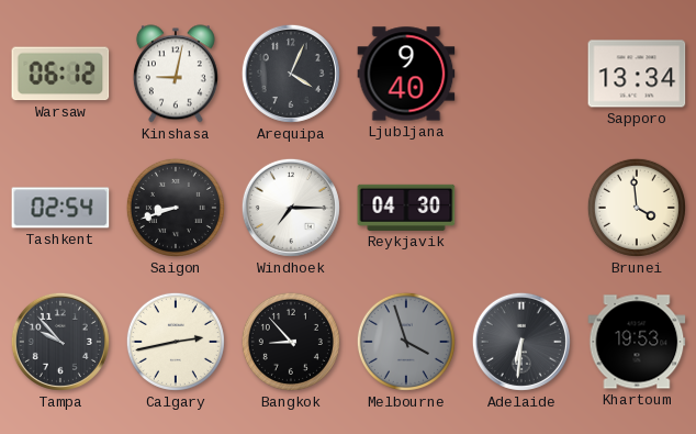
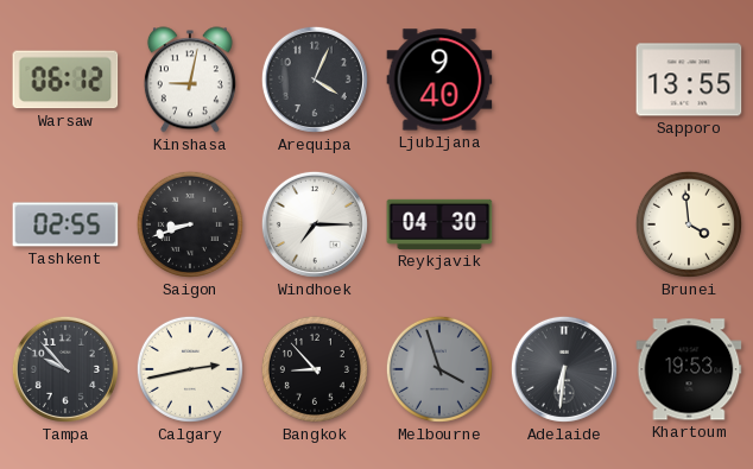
Sapporo: 13:34 -> 13:55 (689, 80)
Tashkent: 02:54 -> 02:55 (65, 224)
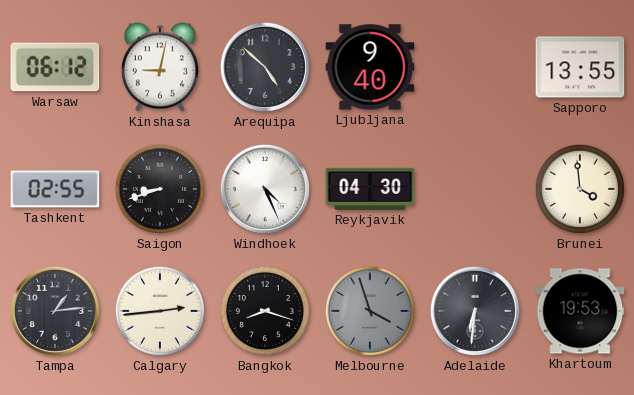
Arequipa: 4:04 -> 4:52 (265, 67)
Windhoek: 7:15 -> 4:26 (265, 189)
Tampa: 9:53 -> 1:14 (55, 311)
Calgary: 2:43 -> 2:44 (160, 311)
Bangkok: 8:53 -> 8:18 (265, 311)
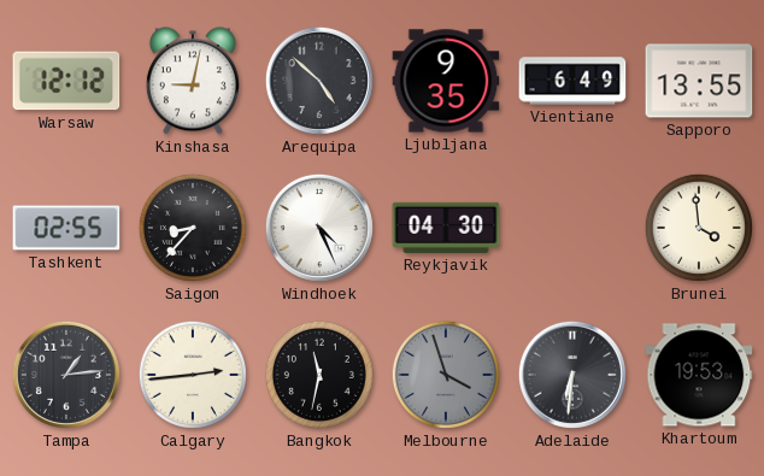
Warsaw: 06:12 -> 12:12 (66, 81)
Ljubljana: 9:40 -> 9:35 (446, 81)
Vientiane: none -> 6:49 (572, 81)
Saigon: 8:42 -> 8:37 (193, 228)
Bangkok: 8:18 -> 11:32 (319, 375)
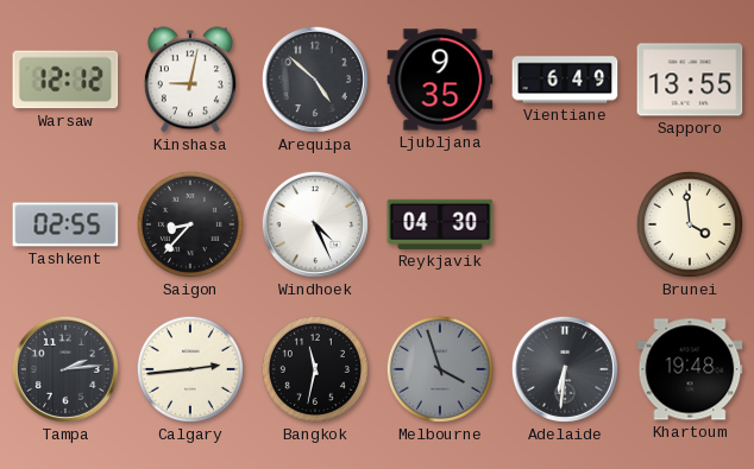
Tampa: 1:14 -> 2:14 (65, 369)
Khartoum: 19:53 -> 19:48 (690, 369)
